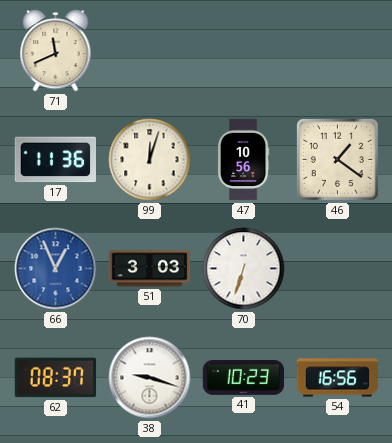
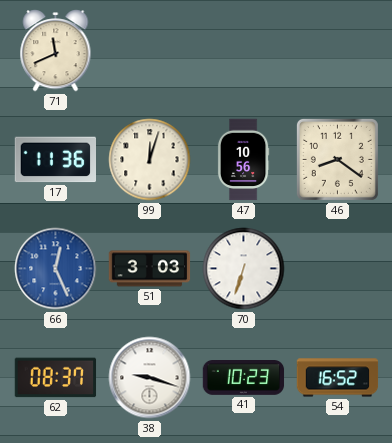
46: 1:21 -> 8:21 (337, 159)
66: 12:56 -> 12:26 (56, 269)
54: 16:56 -> 16:52 (338, 378)
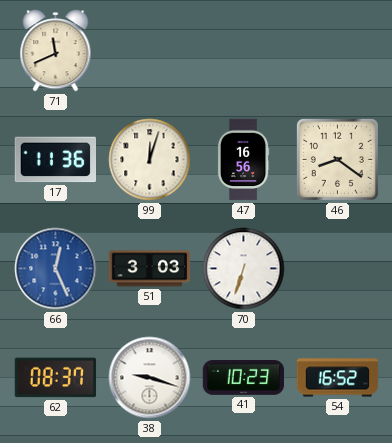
47: 10:56 -> 16:56 (243, 160)
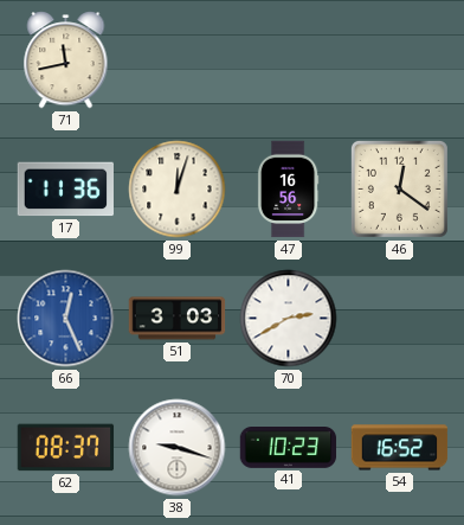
71: 11:41 -> 11:43 (66, 60)
46: 8:21 -> 12:21 (399, 188)
70: 6:33 -> 2:40 (289, 319)
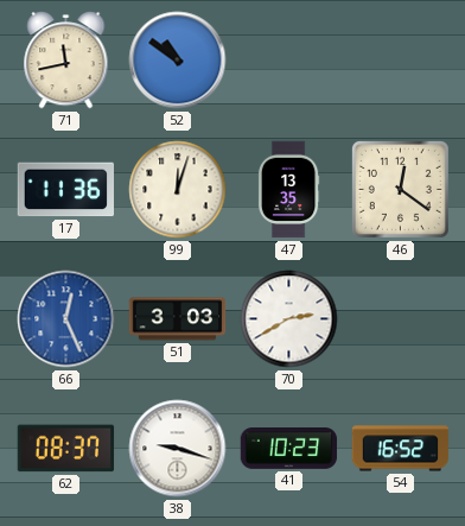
52: none -> 10:51 (178, 61)
47: 16:56 -> 13:35 (288, 190)
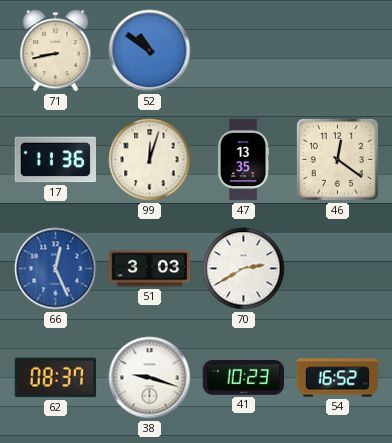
71: 11:43 -> 8:43 (56, 51)
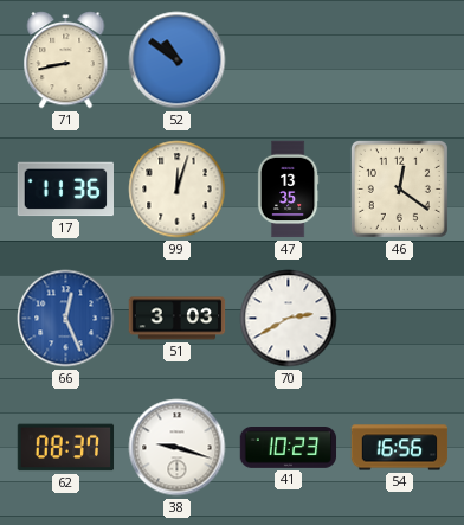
54: 16:52 -> 16:56 (400, 448)
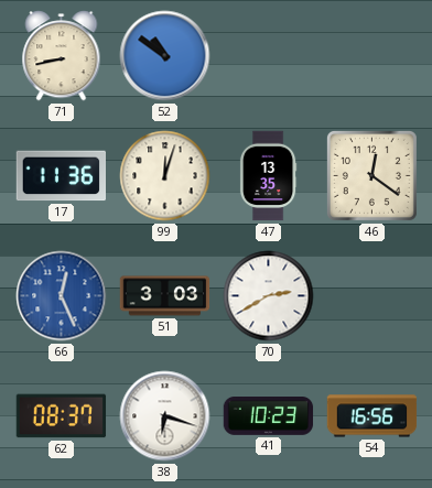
38: 9:18 -> 6:18 (165, 416)
